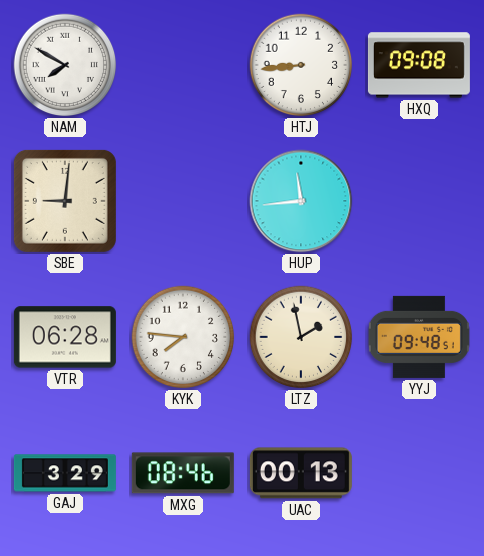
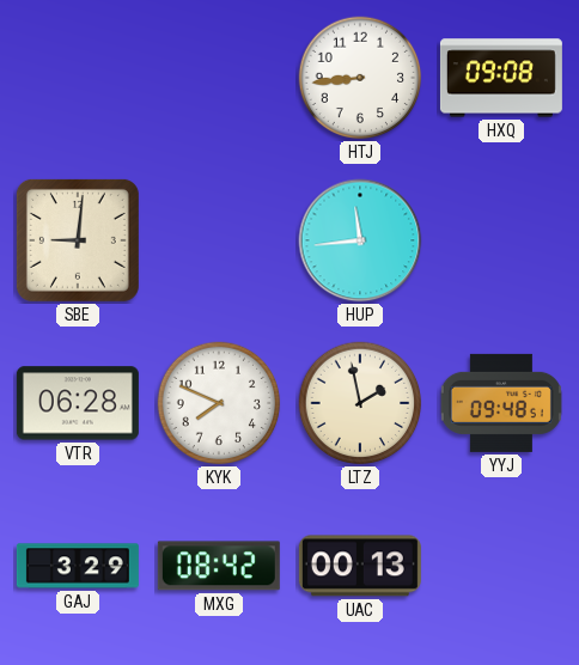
NAM: 7:50 -> none (65, 65)
KYK: 7:46 -> 7:49 (219, 403)
MXG: 08:46 -> 08:42 (219, 566)
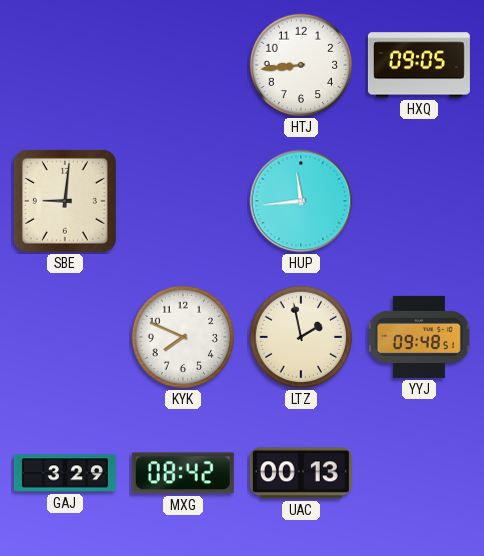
HXQ: 09:08 -> 09:05 (419, 65)
VTR: 06:28 -> none (78, 403)
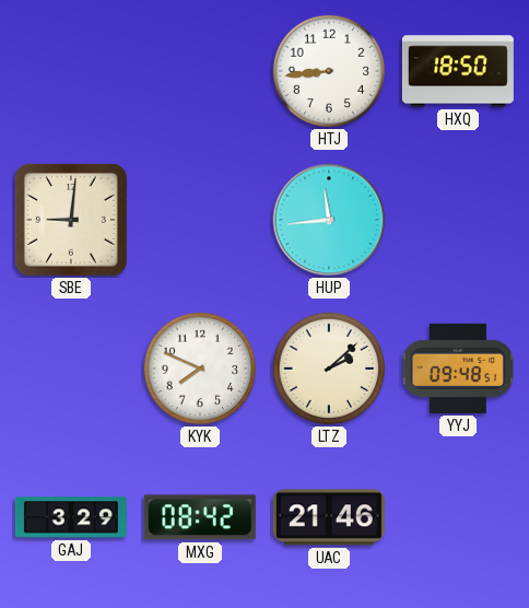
HXQ: 09:05 -> 18:50 (458, 71)
LTZ: 1:58 -> 2:08 (329, 369)
UAC: 00:13 -> 21:46 (329, 517)
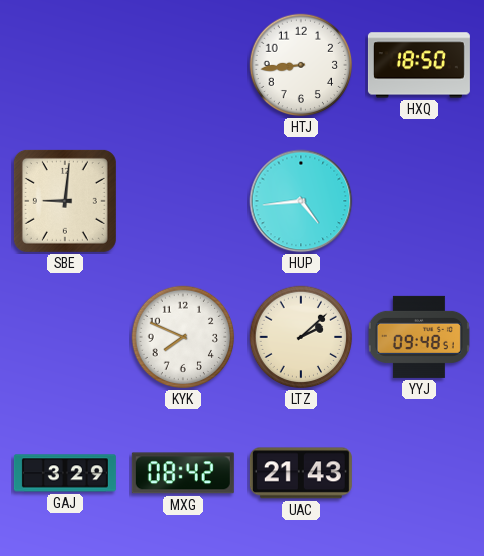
HUP: 11:44 -> 4:44 (301, 201)
UAC: 21:46 -> 21:43 (301, 473)
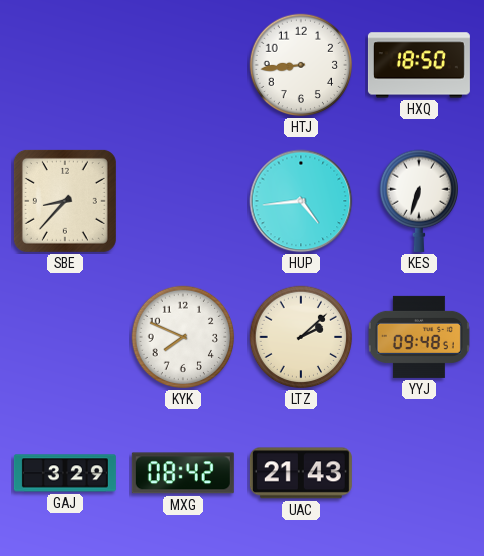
SBE: 9:01 -> 8:37 (65, 201)
KES: none -> 6:33 (418, 201)
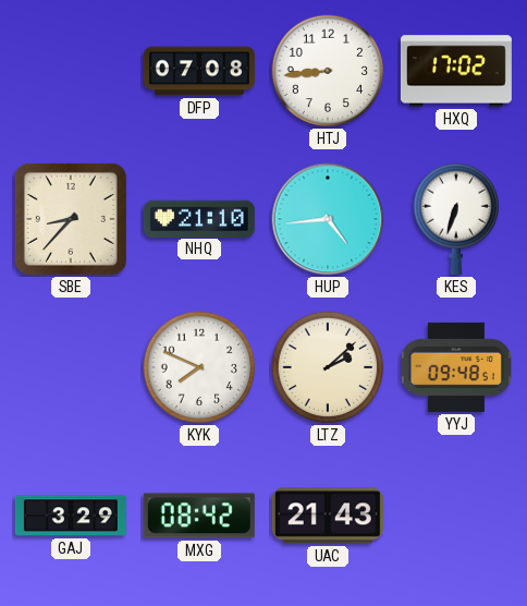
DFP: none -> 07:08 (199, 71)
HXQ: 18:50 -> 17:02 (456, 71)
NHQ: none -> 21:10 (199, 218)
